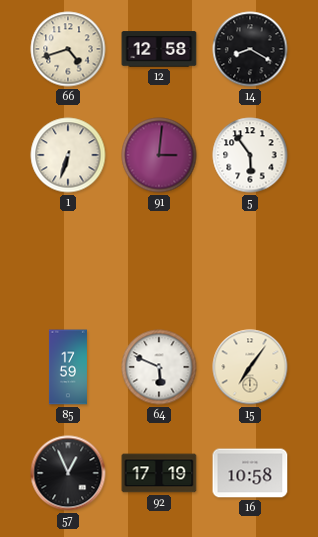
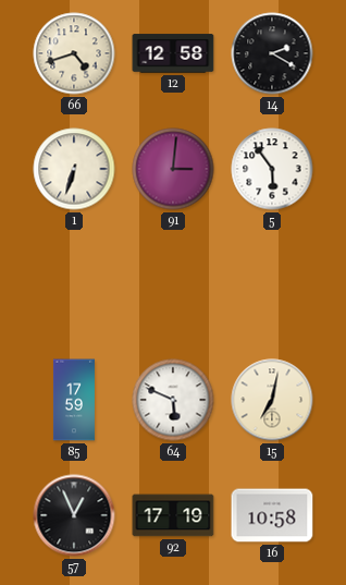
14: 8:20 -> 2:20 (272, 53)
15: 7:06 -> 7:02 (272, 400)
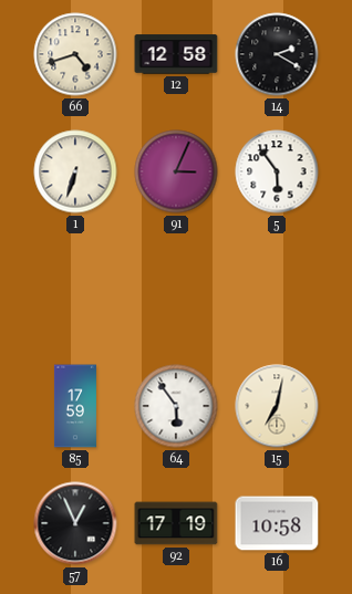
91: 3:01 -> 3:04 (176, 171)
64: 5:49 -> 5:54 (176, 406)
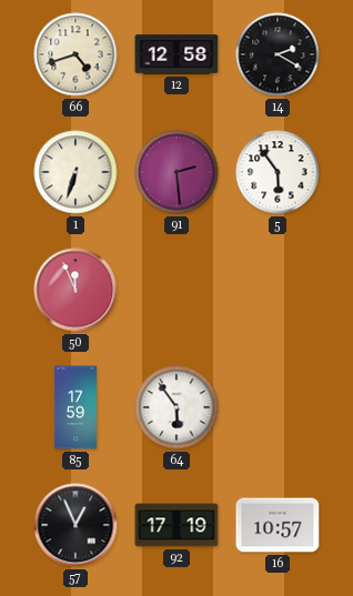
91: 3:04 -> 2:29 (176, 172)
50: none -> 11:56 (75, 290)
15: 7:02 -> none (277, 406)
16: 10:58 -> 10:57 (278, 525)
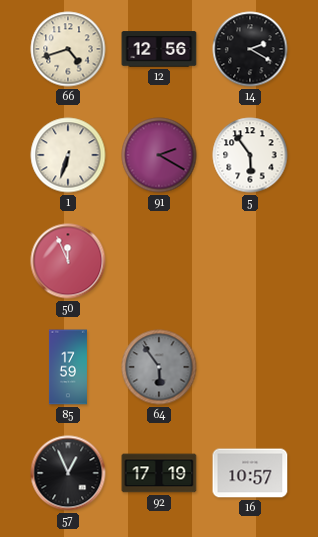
12: 12:58 -> 12:56 (159, 49)
91: 2:29 -> 2:20 (159, 155)
64 dial: white -> grey (159, 367)
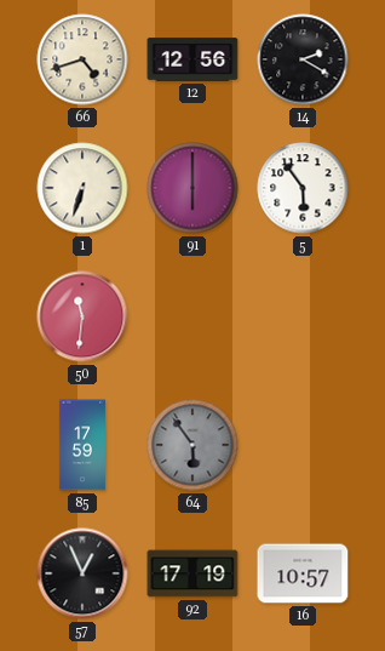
91: 2:20 -> 6:00 (192, 188)
50: 11:56 -> 11:31 (82, 316)
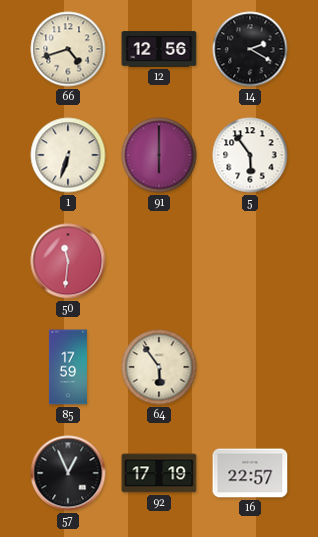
64 dial: grey -> cream (159, 367)
16: 10:57 -> 22:57 (250, 473)
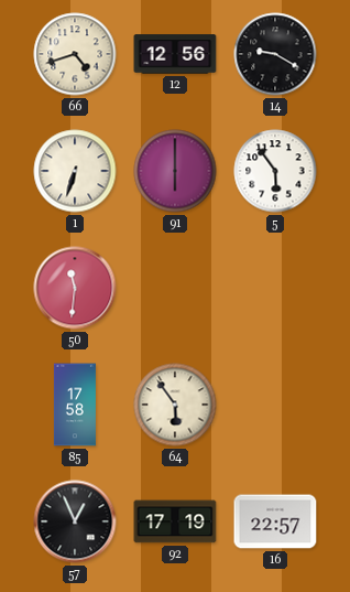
14: 2:20 -> 9:20 (275, 54)
85: 17:59 -> 17:58 (75, 405)
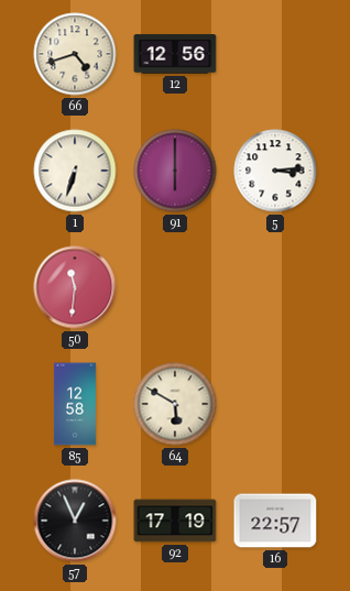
14: 9:20 -> none (275, 54)
5: 5:54 -> 3:14 (275, 171)
85: 17:58 -> 12:58 (75, 404)
64: 5:54 -> 5:50 (175, 404)
